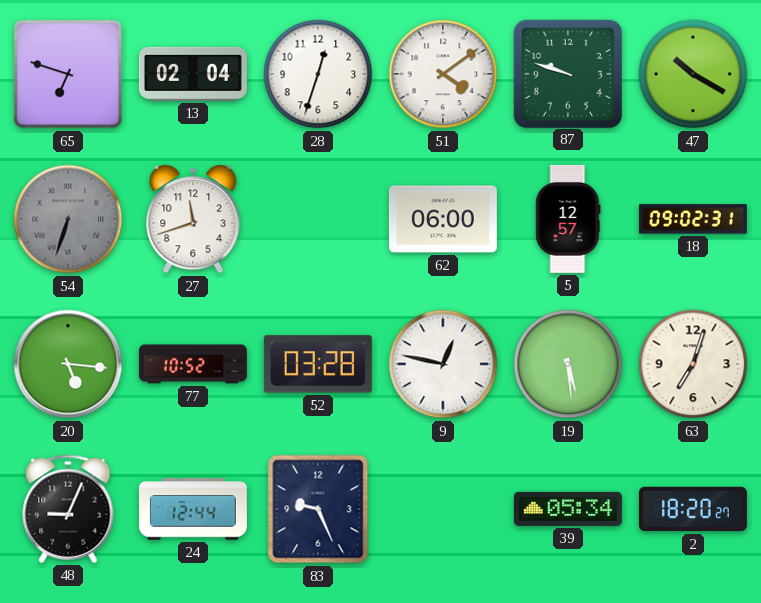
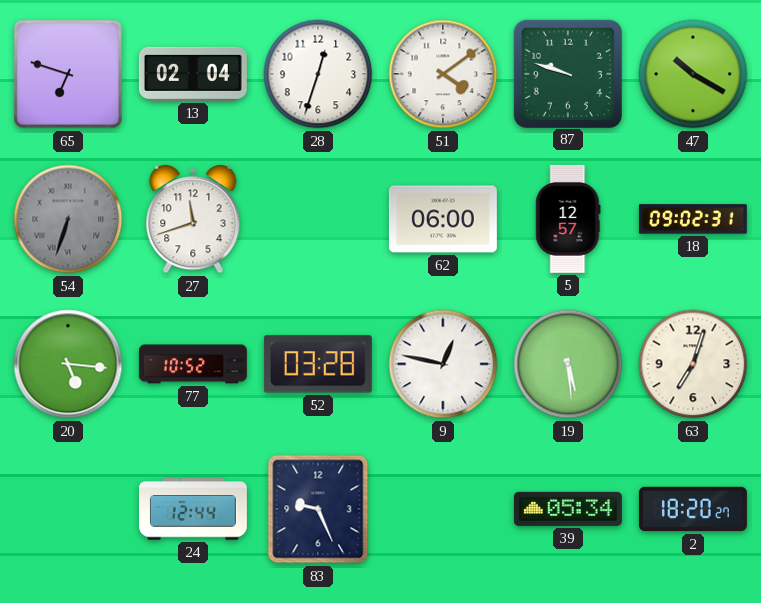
48: 9:04 -> none (68, 509)
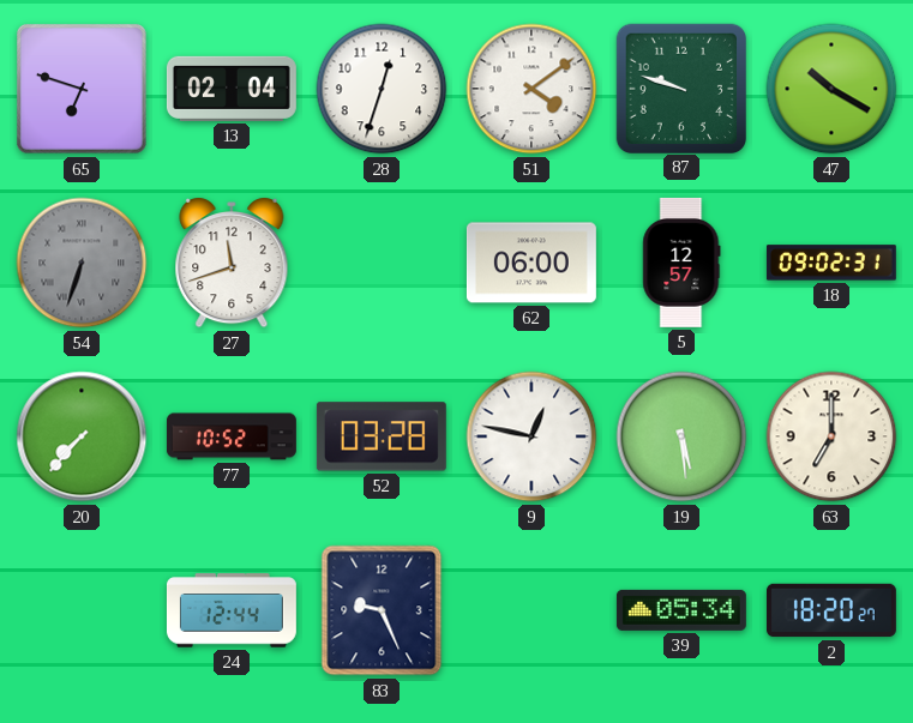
20: 5:16 -> 7:37 (82, 436)
63: 7:03 -> 7:00 (831, 436)
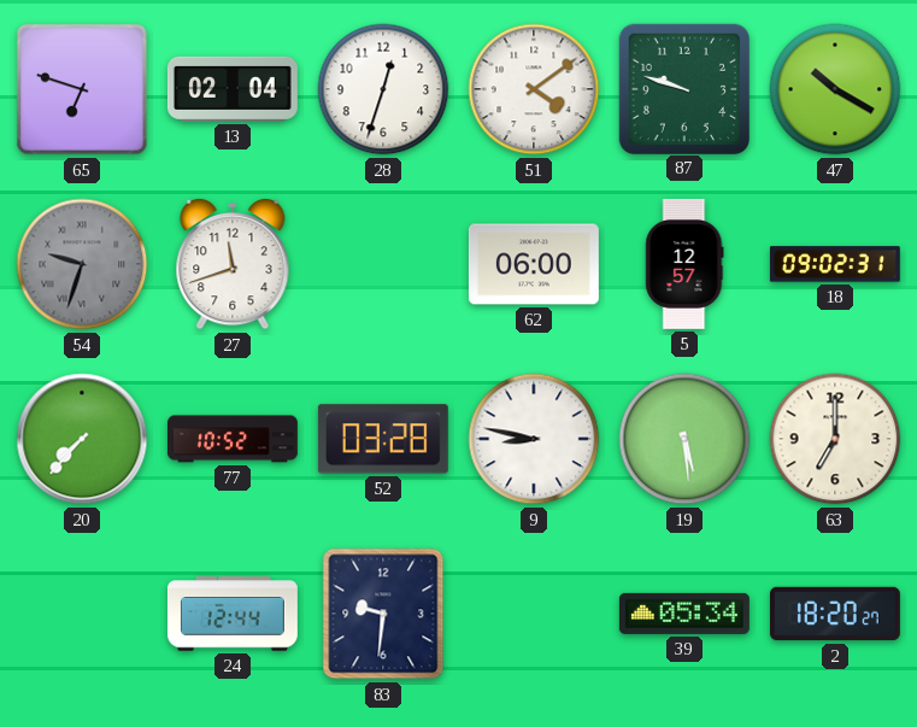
54: 6:33 -> 9:33 (82, 264)
9: 12:47 -> 8:47 (534, 439)
83: 9:26 -> 9:31 (383, 614)
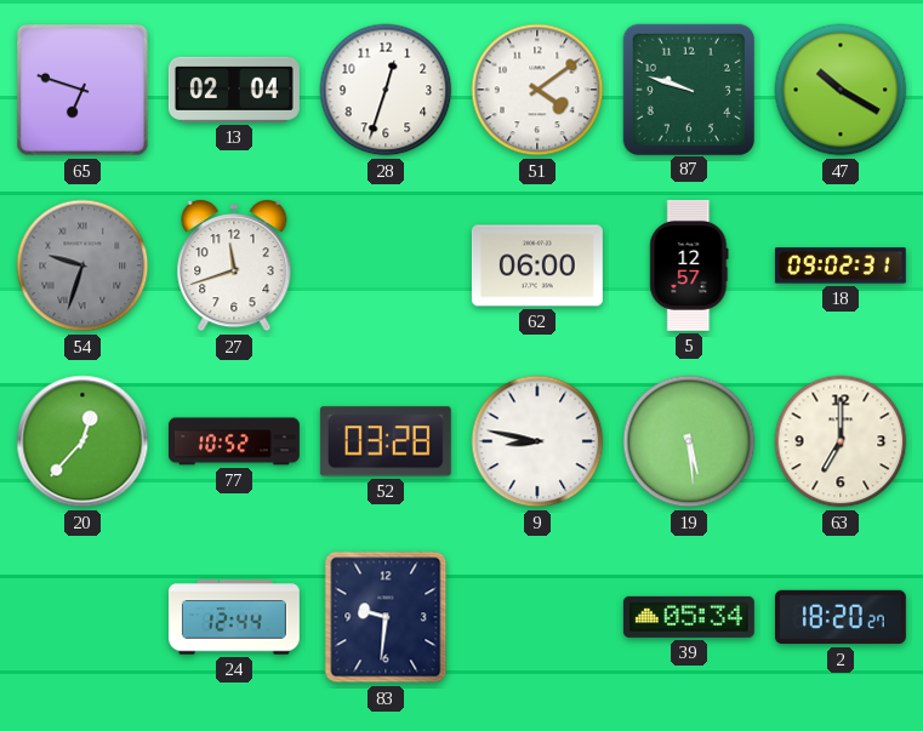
20: 7:37 -> 12:37 (82, 441)
